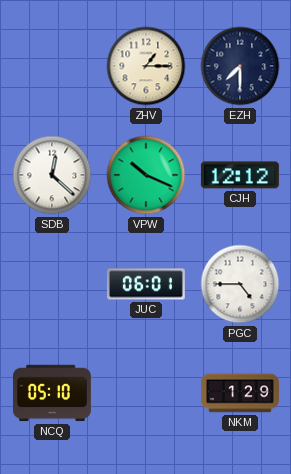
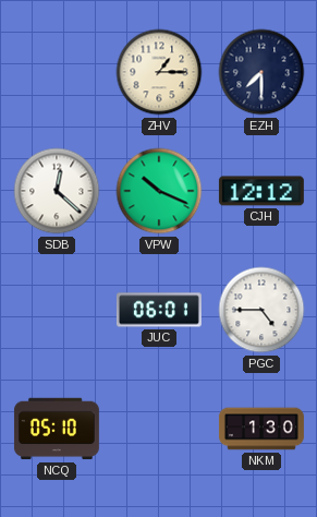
NKM: 1:29 -> 1:30 (261, 429)
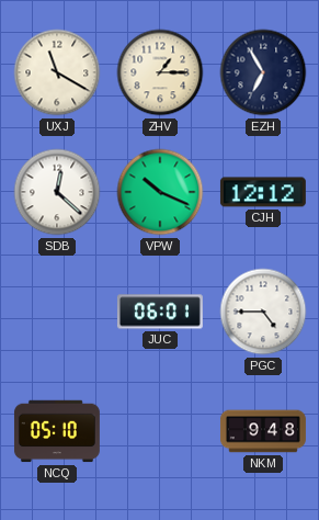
UXJ: none -> 11:20 (57, 72)
EZH: 7:30 -> 6:55 (263, 72)
NKM: 1:30 -> 9:48 (263, 431)
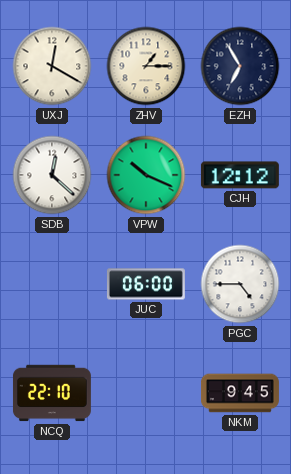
UXJ: 11:20 -> 12:20 (52, 66)
JUC: 06:01 -> 06:00 (146, 284)
NCQ: 05:10 -> 22:10 (52, 393)
NKM: 9:48 -> 9:45 (240, 393)
